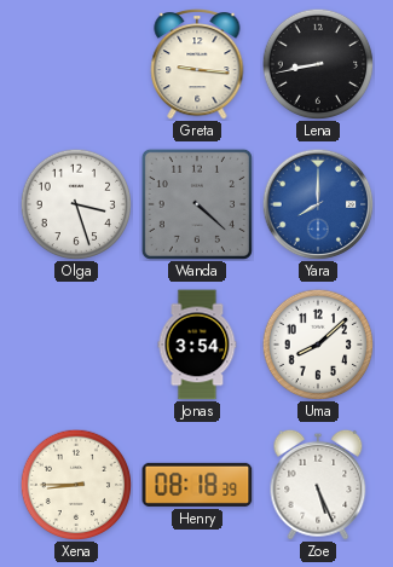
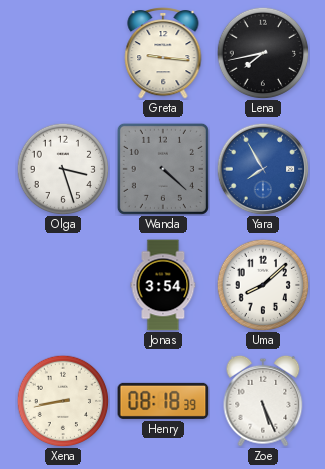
Lena: 8:43 -> 7:43 (263, 53)
Yara: 8:00 -> 7:55 (263, 169)
Xena: 8:45 -> 8:43 (63, 401)
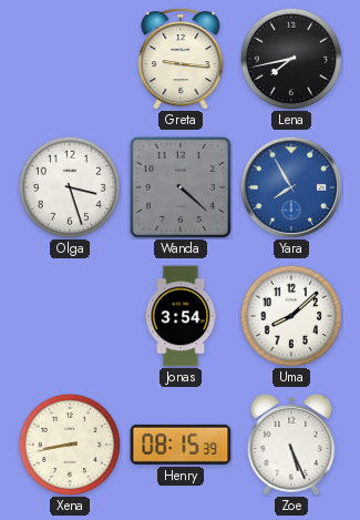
Henry: 08:18 -> 08:15 (181, 445)
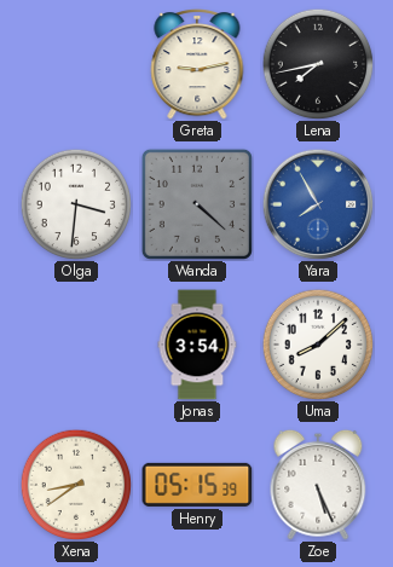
Greta: 9:16 -> 9:13 (197, 64)
Olga: 3:27 -> 3:31 (76, 204)
Xena: 8:43 -> 8:39 (76, 485)
Henry: 08:15 -> 05:15 (197, 485)
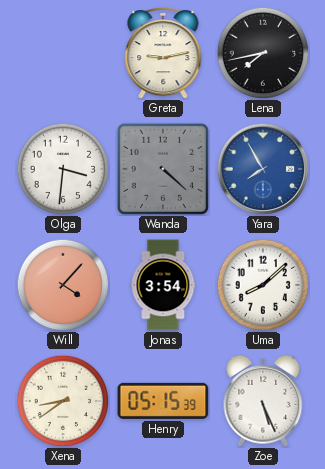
Will: none -> 4:07 (63, 285)
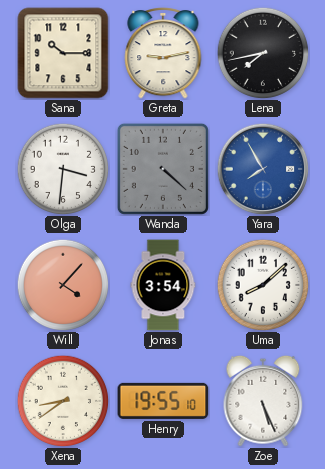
Sana: none -> 10:15 (63, 53)
Henry: 05:15 -> 19:55 (163, 401)
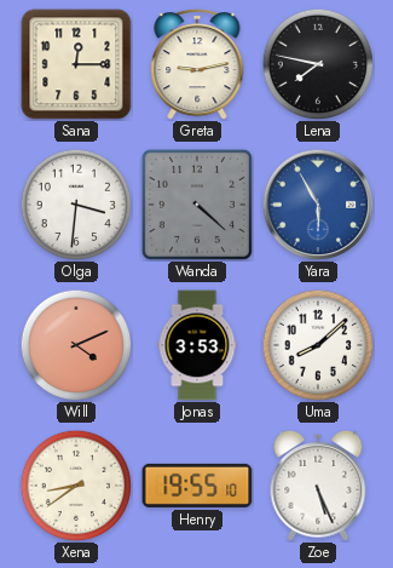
Sana: 10:15 -> 12:15 (76, 64)
Lena: 7:43 -> 7:47 (318, 64)
Yara: 7:55 -> 5:55 (318, 205)
Will: 4:07 -> 4:11 (76, 345)
Jonas: 3:54 -> 3:53 (197, 345)
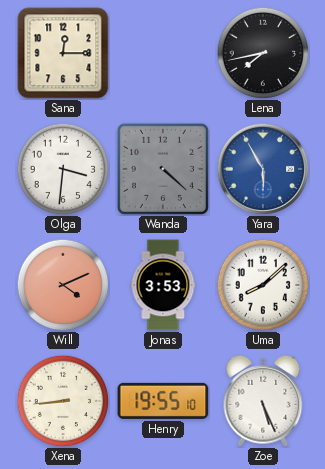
Greta: 9:13 -> none (197, 64)
Lena: 7:47 -> 7:43 (263, 53)
Xena: 8:39 -> 8:44 (63, 401)
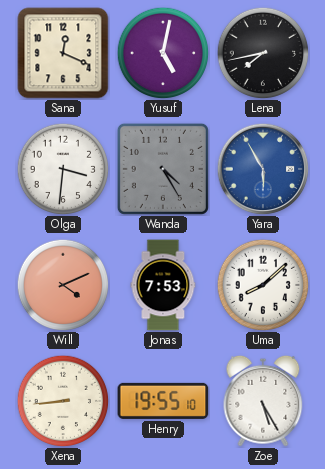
Sana: 12:15 -> 12:19 (63, 53)
Yusuf: none -> 5:02 (163, 53)
Wanda: 4:22 -> 4:25 (163, 169)
Jonas: 3:53 -> 7:53 (163, 285)
Zoe: 5:26 -> 5:25 (263, 401)
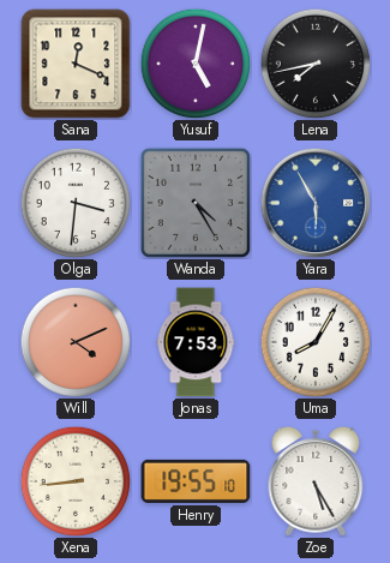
Uma: 8:08 -> 8:05 (316, 342)
